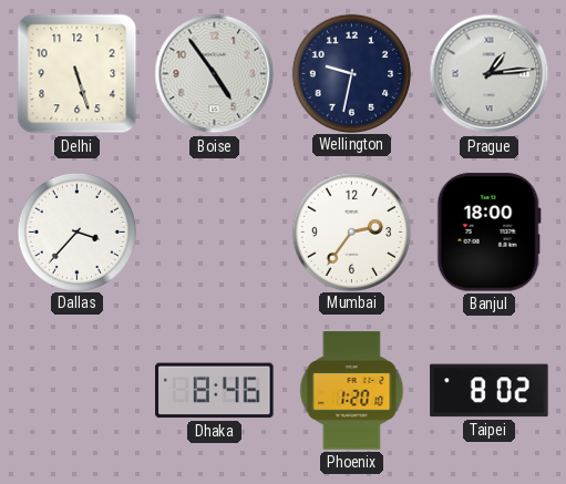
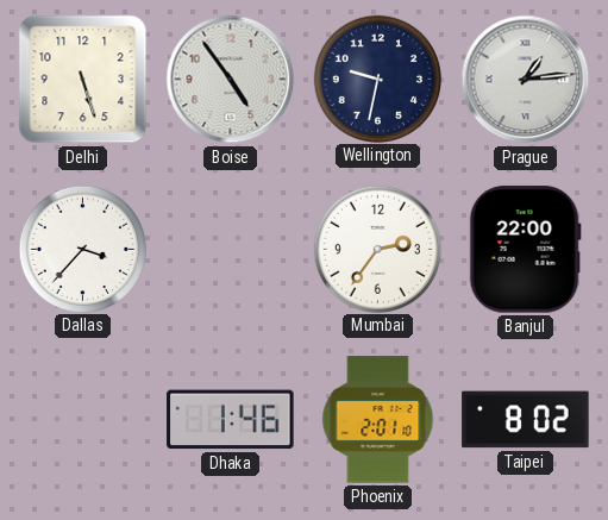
Banjul: 18:00 -> 22:00 (525, 250)
Dhaka: 8:46 -> 1:46 (231, 420)
Phoenix: 1:20 -> 2:01 (378, 420)
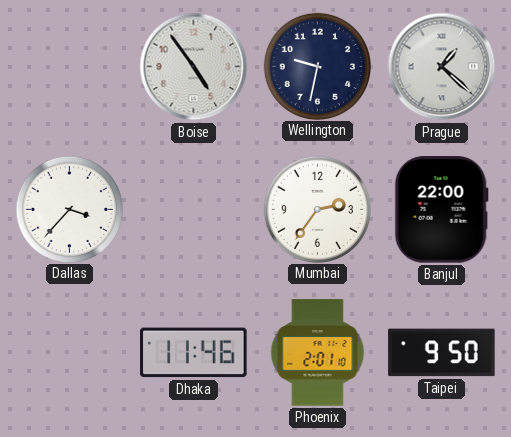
Delhi: 5:27 -> none (83, 80)
Prague: 1:14 -> 1:22 (442, 67)
Dhaka: 1:46 -> 11:46 (194, 353)
Taipei: 8:02 -> 9:50 (442, 353)
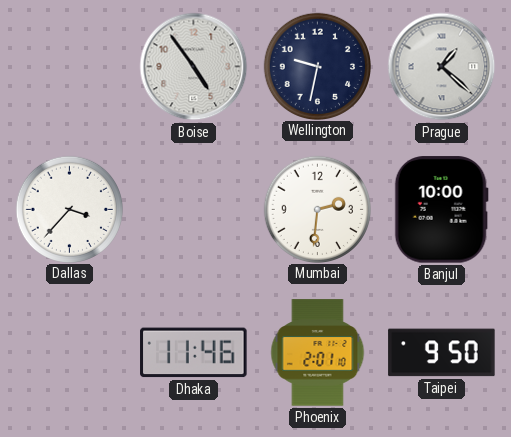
Mumbai: 2:36 -> 2:31 (317, 209)
Banjul: 22:00 -> 10:00 (441, 210)
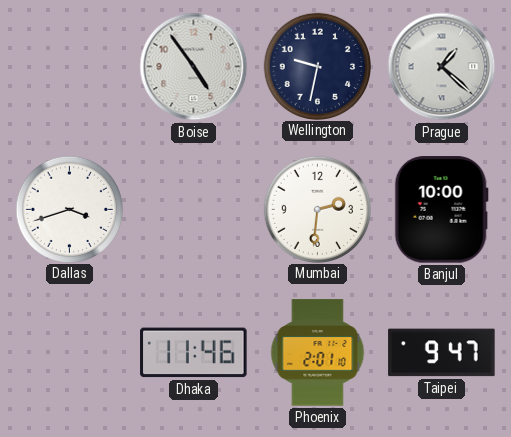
Dallas: 3:37 -> 3:42 (69, 209)
Taipei: 9:50 -> 9:47 (442, 353)
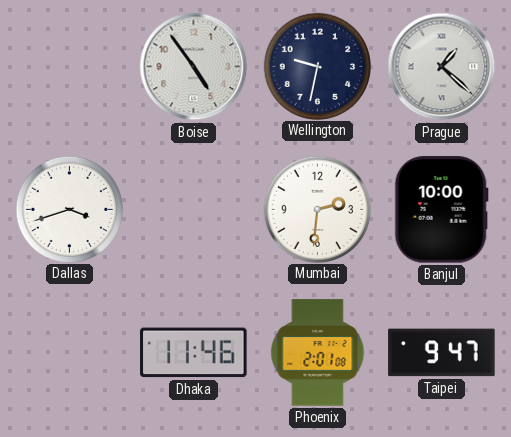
Phoenix: 2:01:10 -> 2:01:08 (318, 353)
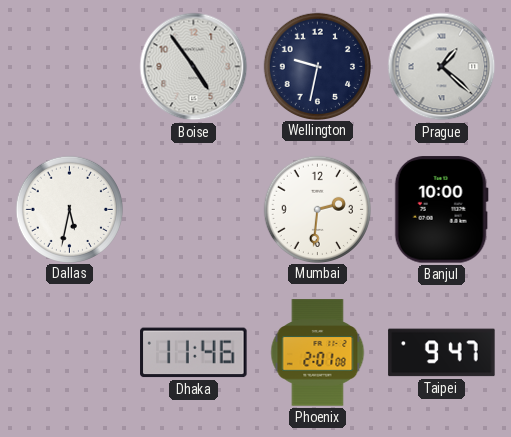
Dallas: 3:42 -> 5:32 (69, 209)
